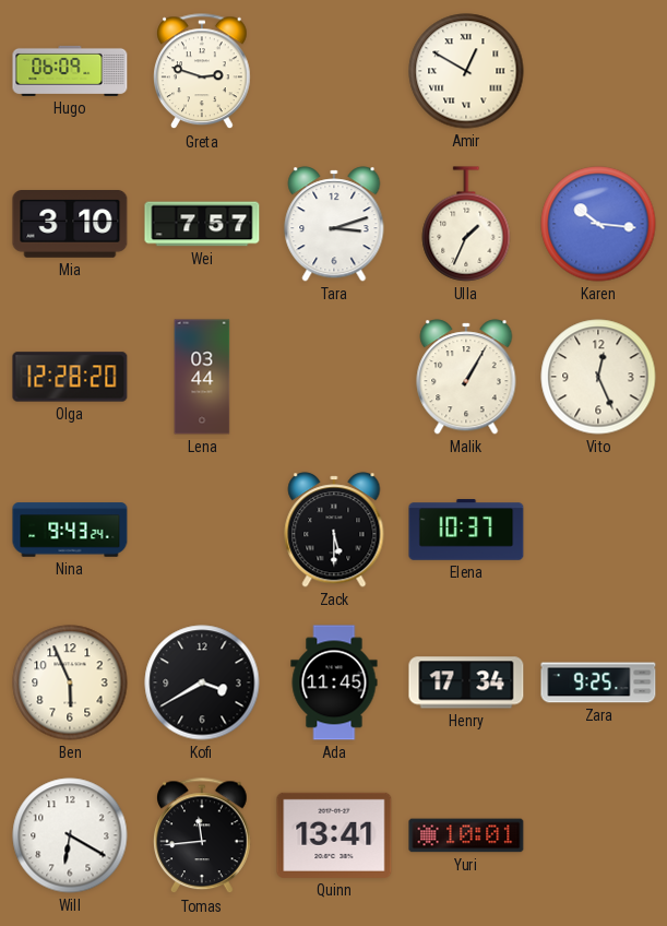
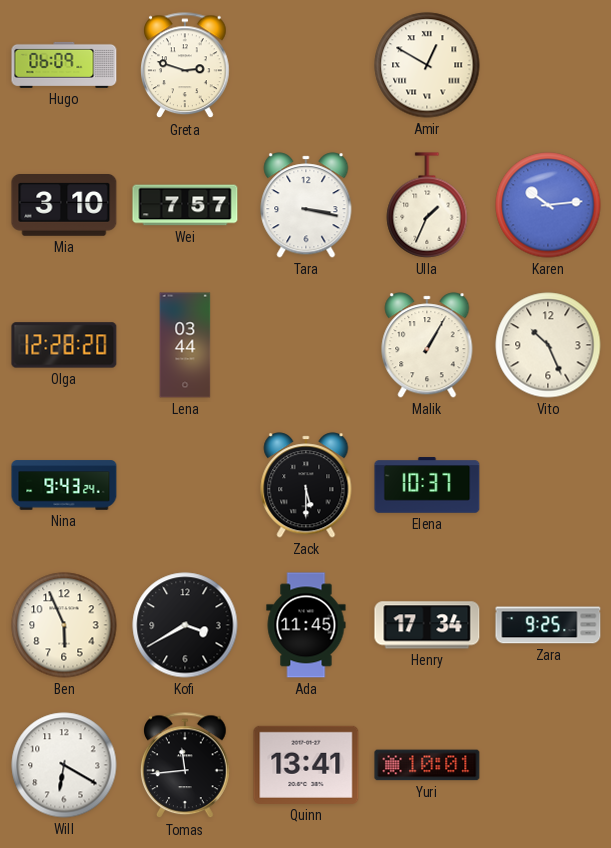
Tara: 3:12 -> 3:17 (306, 205)
Karen: 10:16 -> 10:14 (548, 205)
Vito: 12:26 -> 10:26 (548, 345)
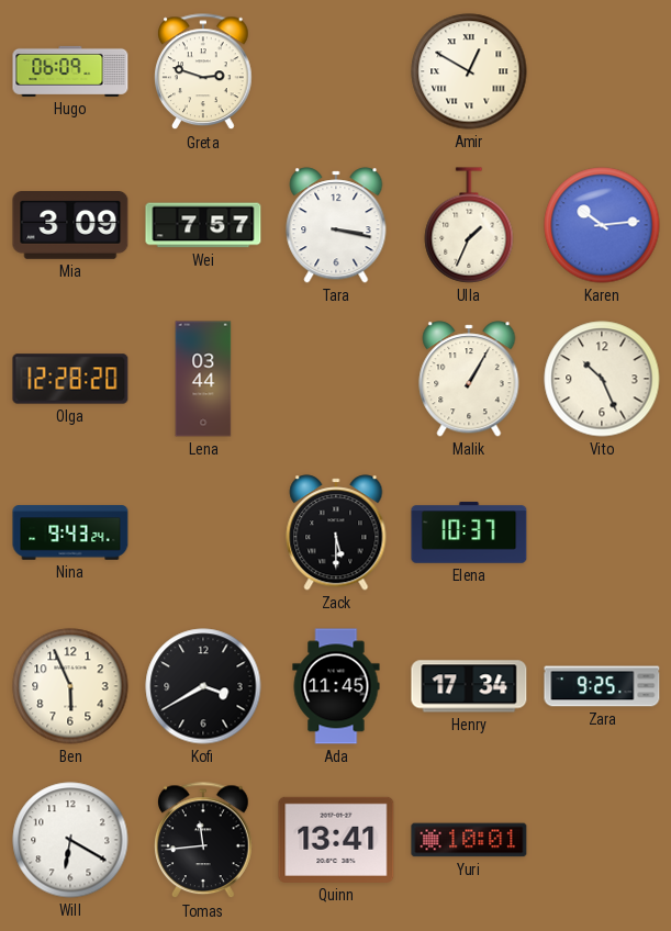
Mia: 3:10 -> 3:09 (70, 225)
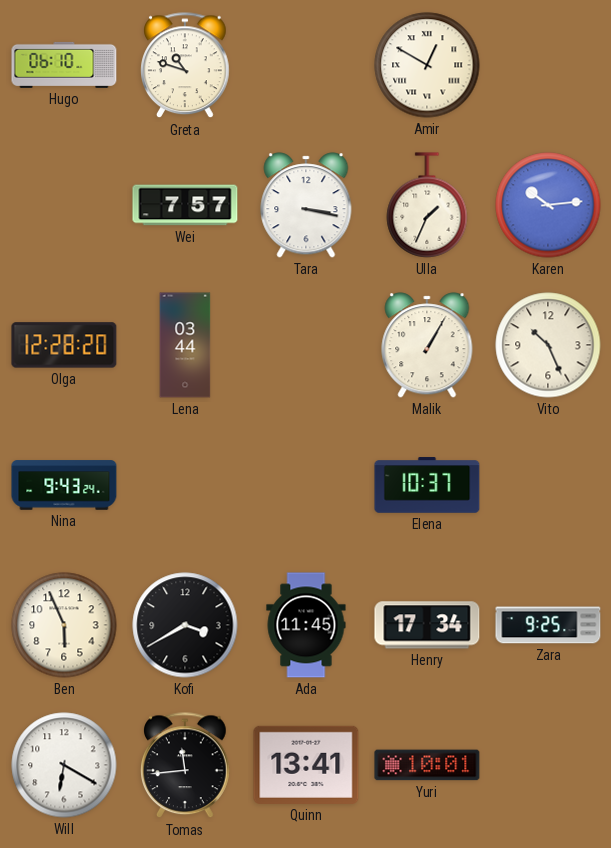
Hugo: 06:09 -> 06:10 (64, 65)
Greta: 2:48 -> 10:48 (186, 66)
Mia: 3:09 -> none (70, 225)
Zack: 5:30 -> none (336, 532)
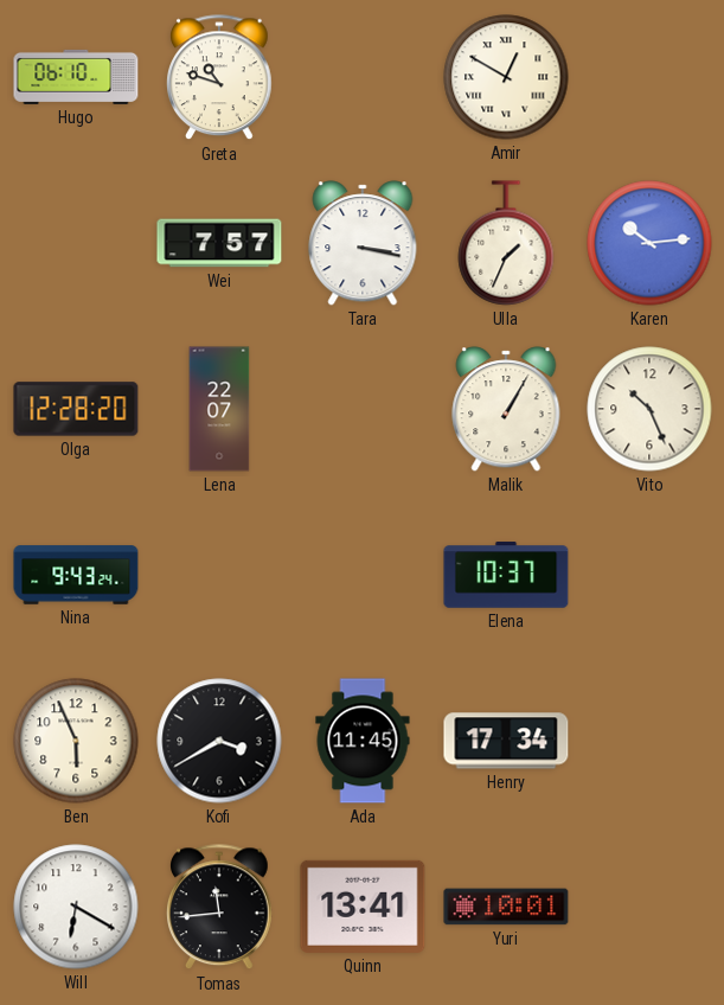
Lena: 03:44 -> 22:07 (219, 409)
Zara: 9:25 -> none (548, 625)
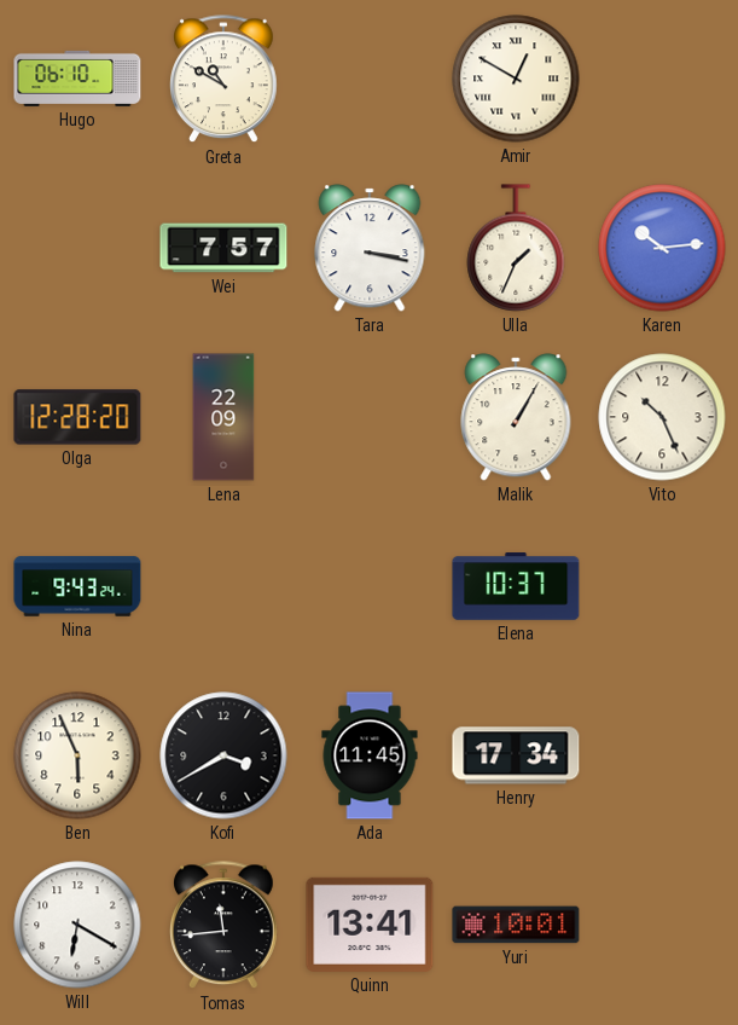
Greta: 10:48 -> 10:50 (225, 80)
Lena: 22:07 -> 22:09 (223, 417)
